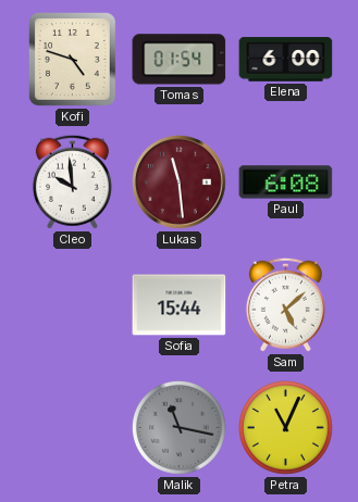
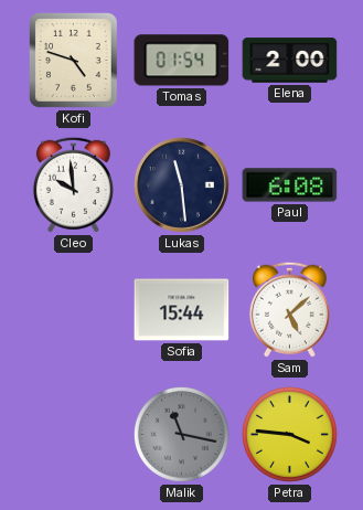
Elena: 6:00 -> 2:00 (290, 61)
Lukas dial: burgundy -> navy (182, 185)
Petra: 11:04 -> 3:46 (289, 434)
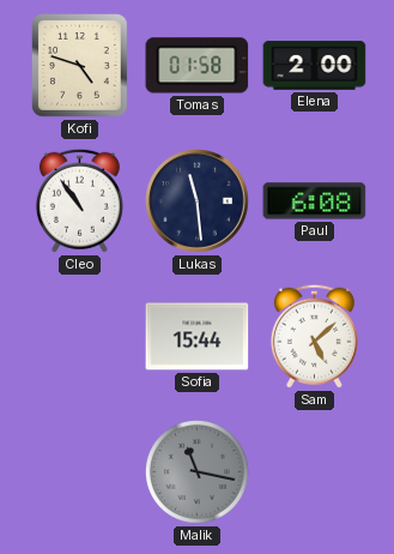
Tomas: 01:54 -> 01:58 (198, 66)
Cleo: 9:59 -> 10:54 (79, 200)
Petra: 3:46 -> none (289, 434)
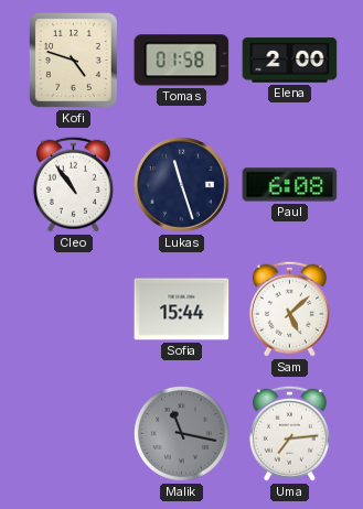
Lukas: 11:29 -> 11:27 (182, 185)
Uma: none -> 7:14 (289, 433)
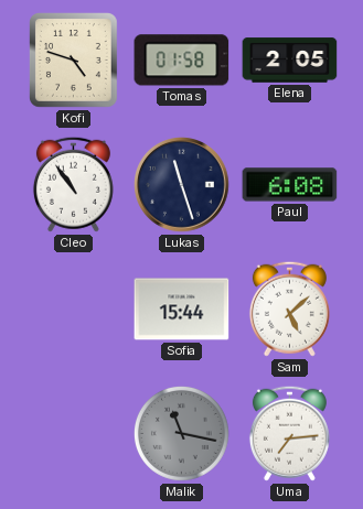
Elena: 2:00 -> 2:05 (290, 61)
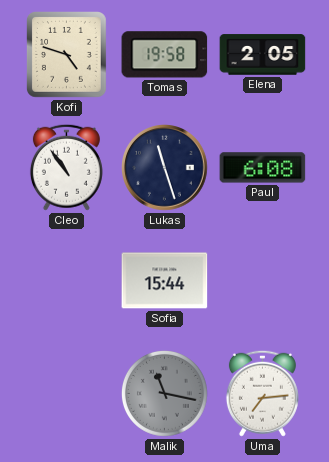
Tomas: 01:58 -> 19:58 (165, 55)
Sam: 5:08 -> none (289, 308)
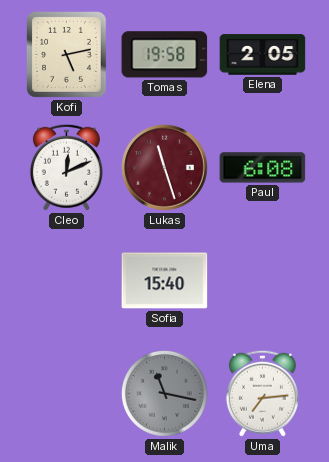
Kofi: 4:48 -> 5:13 (67, 55)
Cleo: 10:54 -> 12:11 (66, 167)
Lukas dial: navy -> burgundy (165, 168)
Sofia: 15:44 -> 15:40 (165, 281)
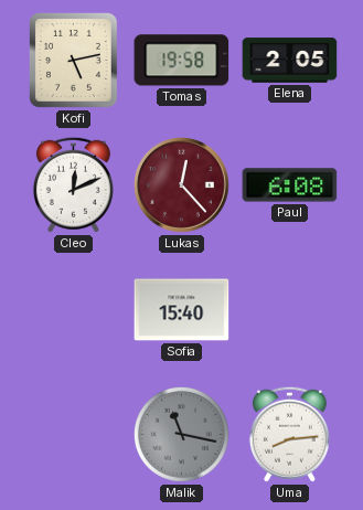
Lukas: 11:27 -> 12:23 (182, 185)
Uma: 7:14 -> 8:14 (289, 434)
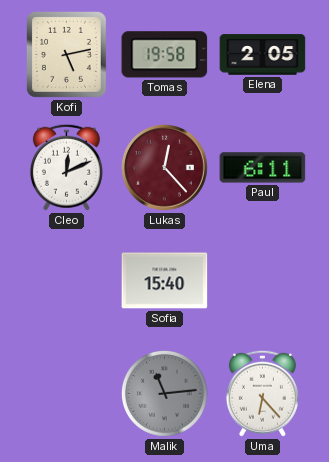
Paul: 6:08 -> 6:11 (263, 168)
Malik: 11:17 -> 11:14 (164, 393)
Uma: 8:14 -> 6:23 (262, 393)
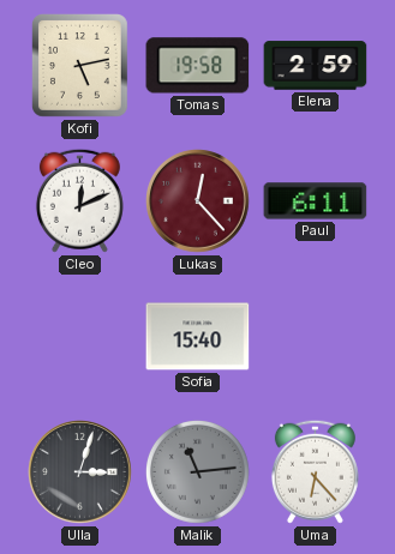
Elena: 2:05 -> 2:59 (316, 66)
Ulla: none -> 3:03 (80, 472)
